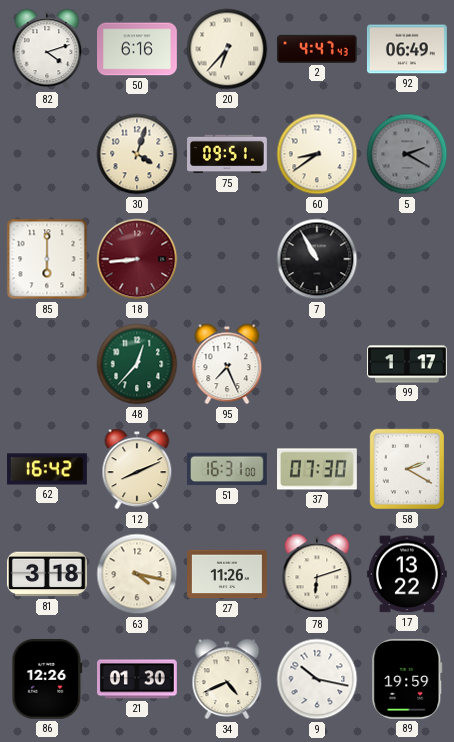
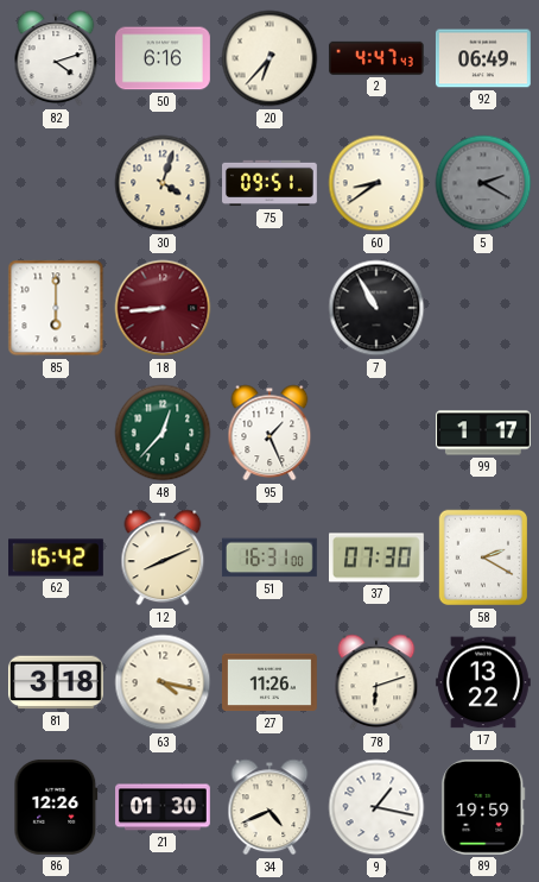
95: 7:26 -> 1:26 (269, 433)
9: 10:17 -> 1:17 (376, 807)
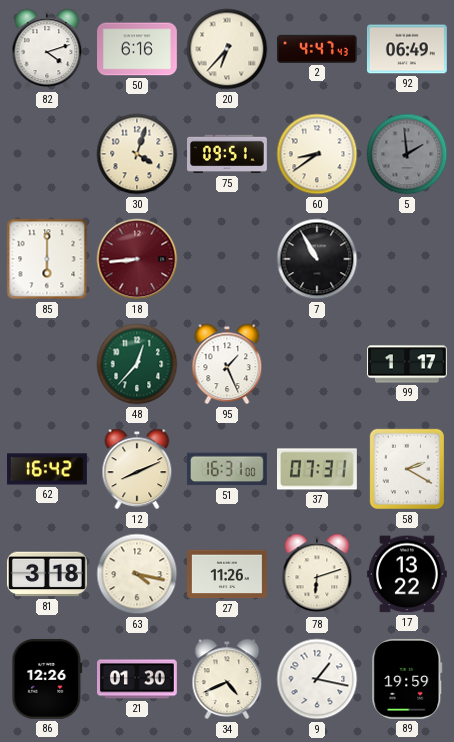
5: 2:20 -> 1:59 (407, 154)
37: 07:30 -> 07:31 (318, 469)
